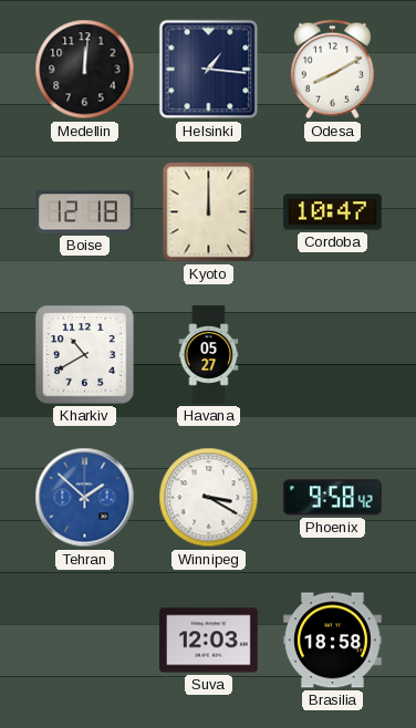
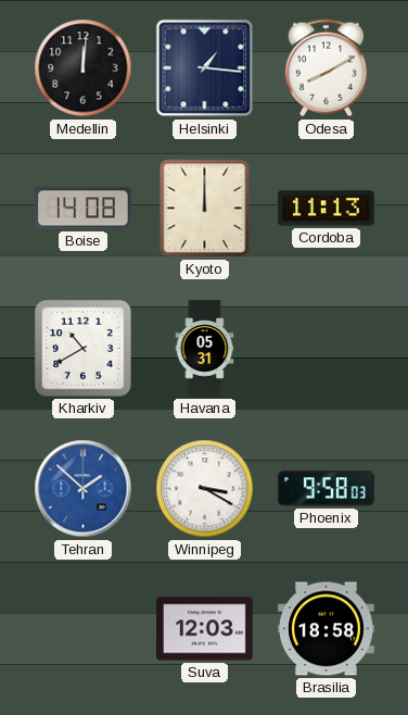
Boise: 12:18 -> 14:08 (84, 209)
Cordoba: 10:47 -> 11:13 (327, 209)
Havana: 05:27 -> 05:31 (205, 349)
Phoenix: 9:58:42 -> 9:58:03 (327, 489)
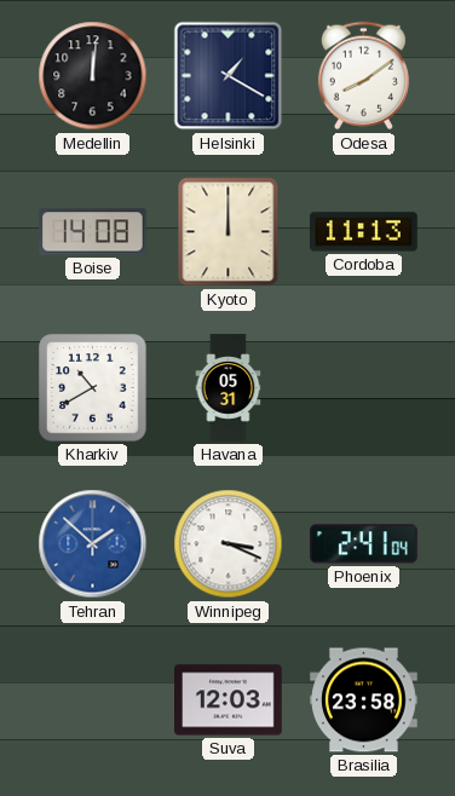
Helsinki: 1:16 -> 1:20 (229, 76)
Odesa: 8:10 -> 8:09 (363, 76)
Winnipeg: 3:20 -> 3:19 (229, 544)
Phoenix: 9:58 -> 2:41 (364, 544)
Brasilia: 18:58 -> 23:58 (364, 700)
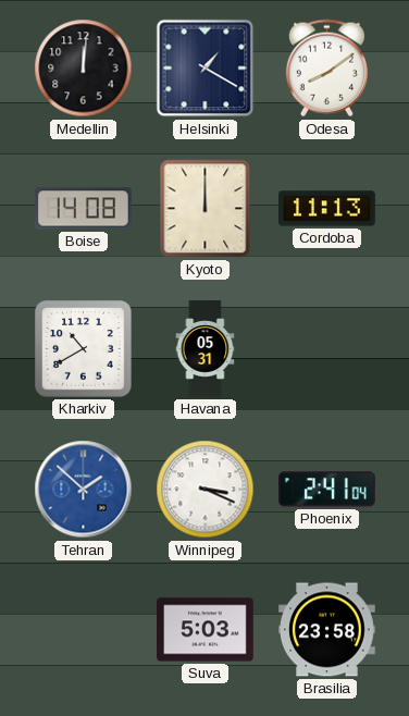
Suva: 12:03 -> 5:03 (206, 630)
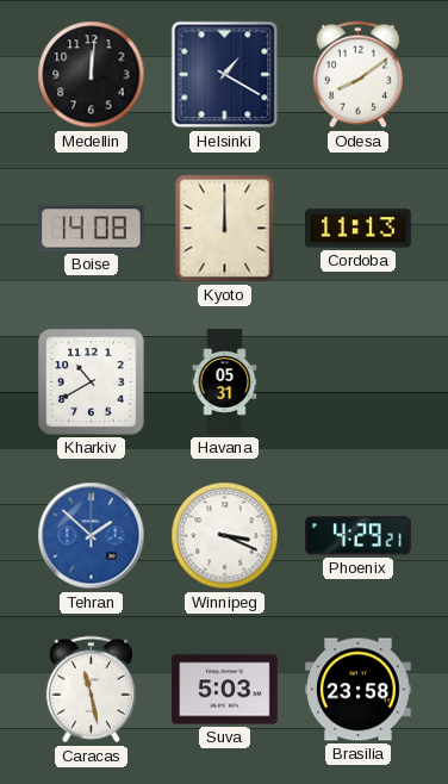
Phoenix: 2:41 -> 4:29 (359, 536)
Caracas: none -> 11:28 (91, 690)
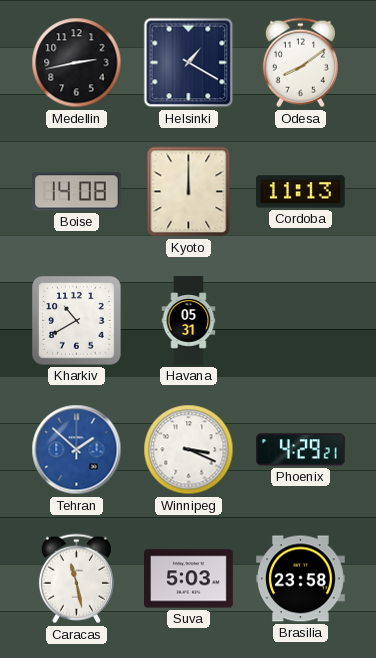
Medellin: 12:01 -> 2:43 (77, 63)
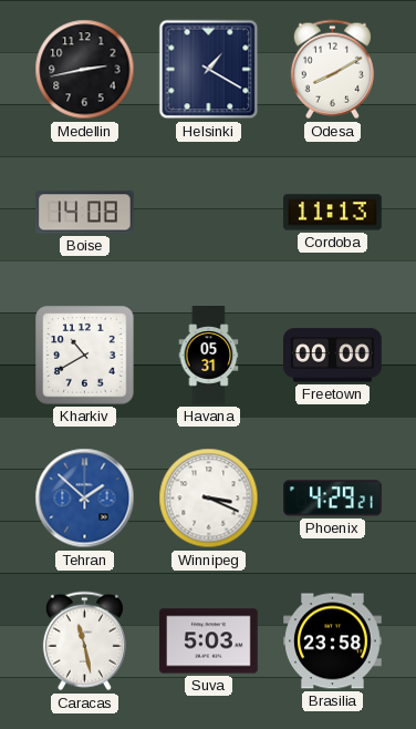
Odesa: 8:09 -> 8:10 (332, 70)
Kyoto: 12:00 -> none (189, 192)
Freetown: none -> 00:00 (333, 356)
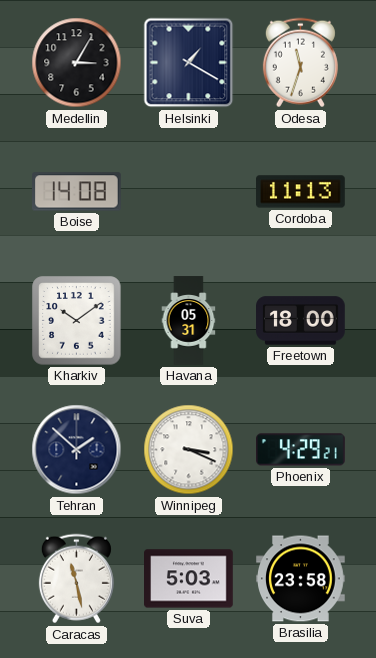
Medellin: 2:43 -> 3:05 (77, 63)
Odesa: 8:10 -> 11:33 (300, 63)
Kharkiv: 10:40 -> 10:09 (77, 321)
Freetown: 00:00 -> 18:00 (301, 321)
Tehran dial: blue -> navy (77, 450)
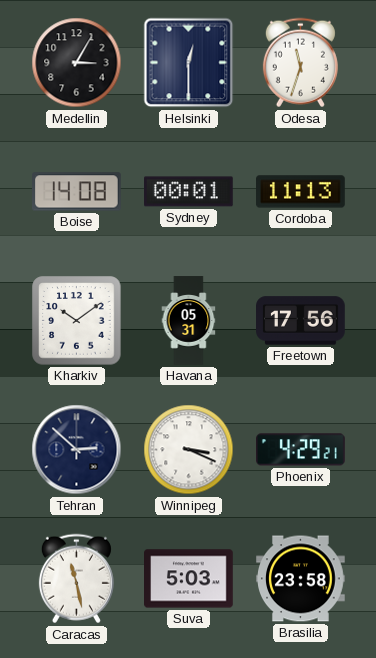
Helsinki: 1:20 -> 12:30 (189, 63)
Sydney: none -> 00:01 (189, 192)
Freetown: 18:00 -> 17:56 (301, 321)
Tehran: 1:52 -> 2:52 (77, 450)
